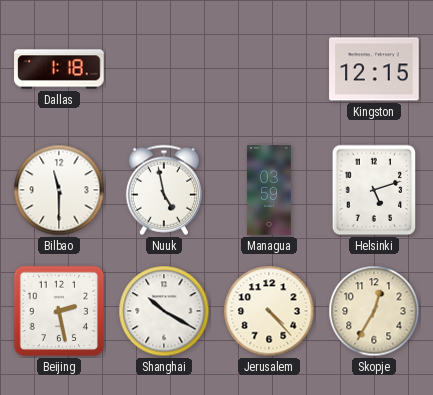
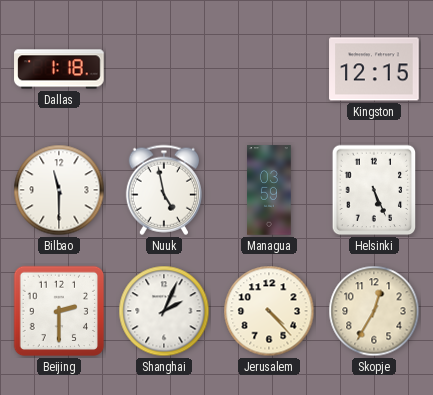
Helsinki: 5:12 -> 5:26 (374, 190)
Beijing: 2:28 -> 2:30 (59, 311)
Shanghai: 10:20 -> 2:04 (164, 311)
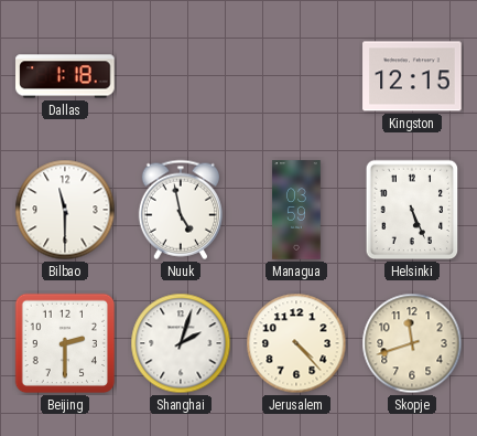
Shanghai: 2:04 -> 2:03 (181, 343)
Skopje: 12:35 -> 11:42 (412, 343)
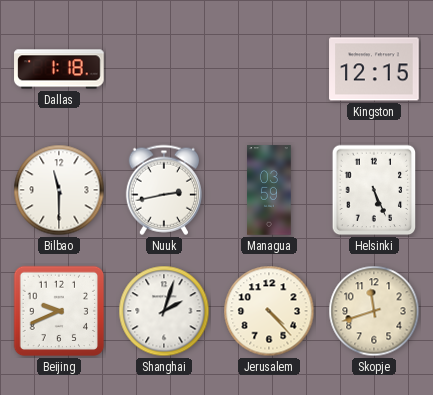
Nuuk: 4:58 -> 2:43 (164, 190)
Beijing: 2:30 -> 9:41 (59, 311)
